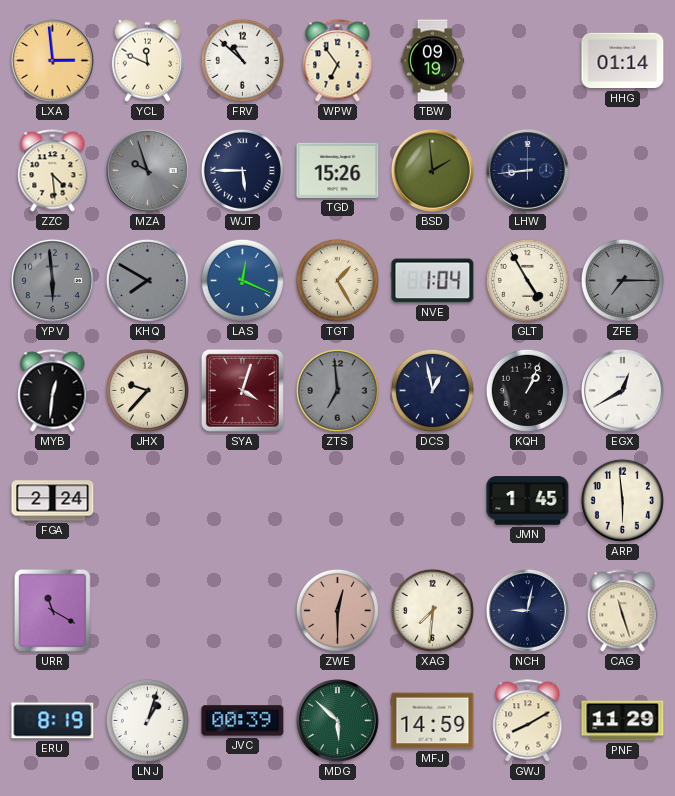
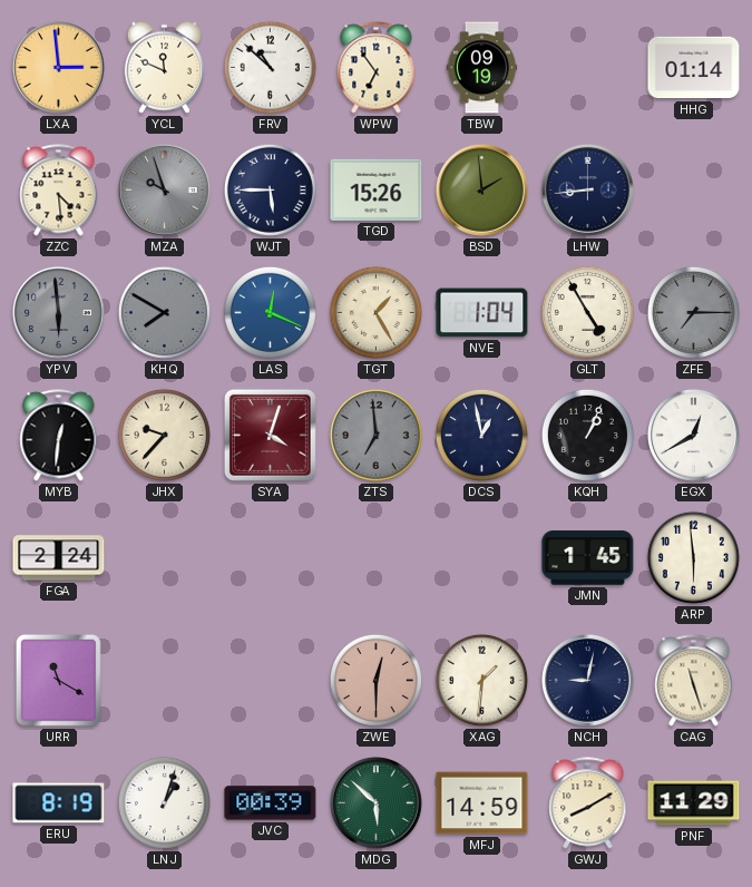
XAG: 7:31 -> 1:31 (481, 680)
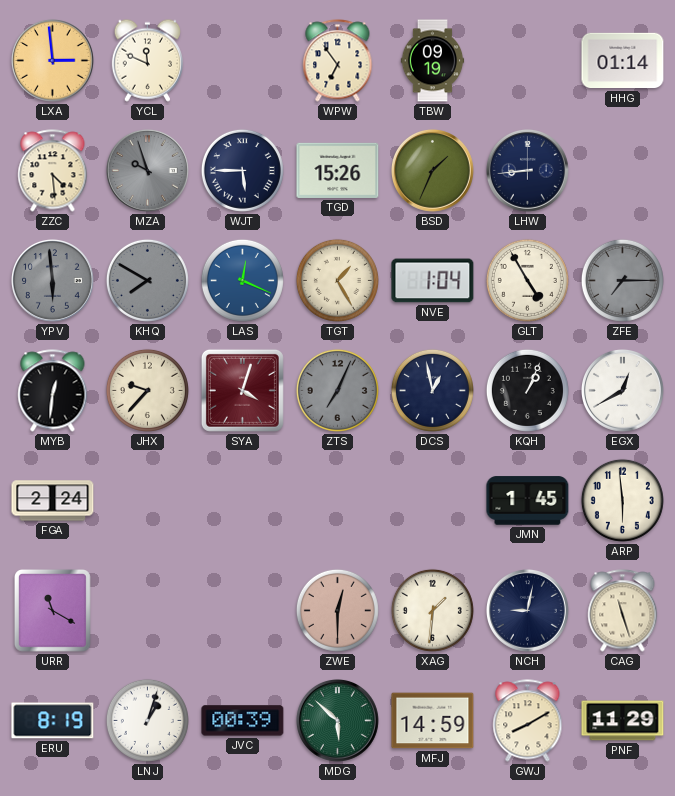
FRV: 10:52 -> none (270, 67)
BSD: 1:59 -> 1:34 (433, 171)
ZTS: 6:59 -> 7:04 (337, 390)
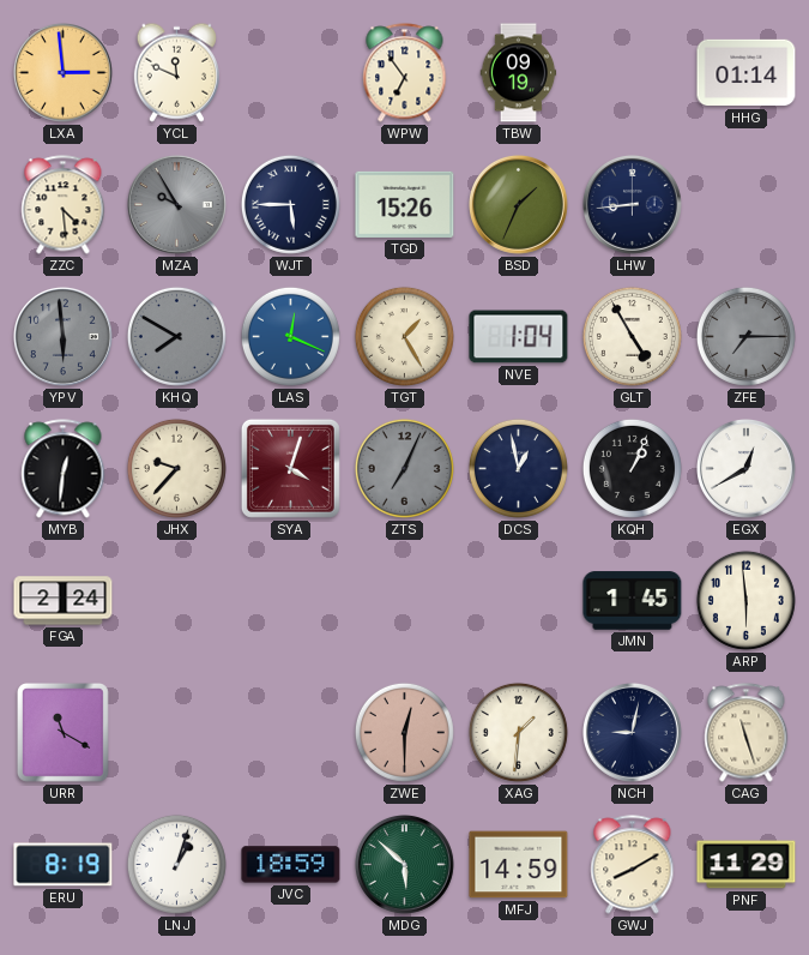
MZA: 9:57 -> 9:55 (177, 205)
JVC: 00:39 -> 18:59 (291, 865)
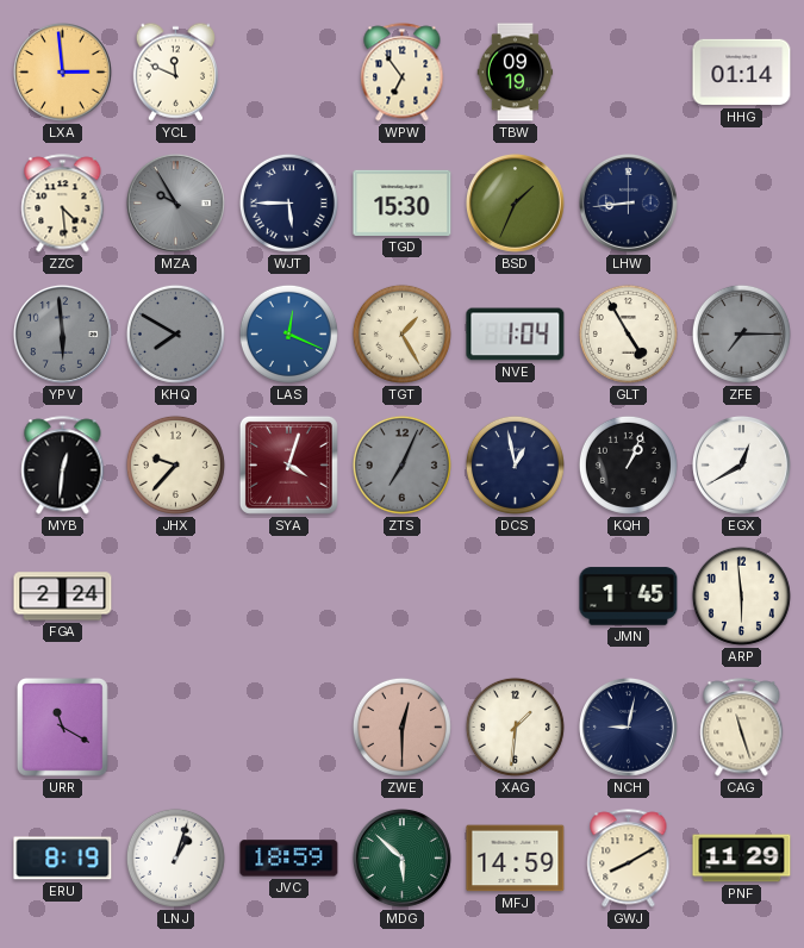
TGD: 15:26 -> 15:30 (403, 202)
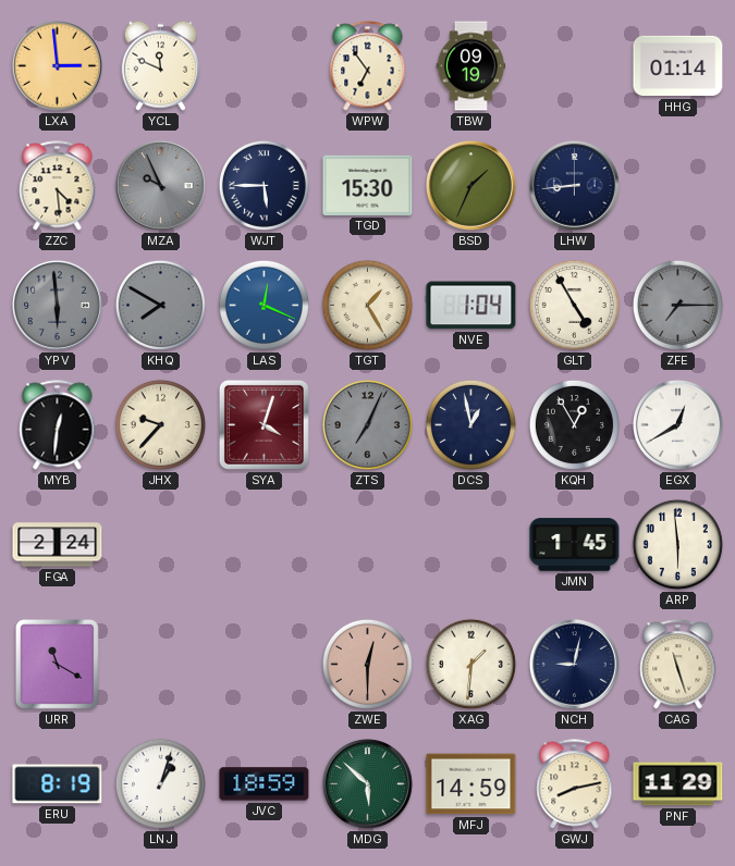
MZA: 9:55 -> 9:56 (161, 186)
KQH: 1:04 -> 12:55 (574, 424)
GWJ: 8:10 -> 8:13 (575, 784)
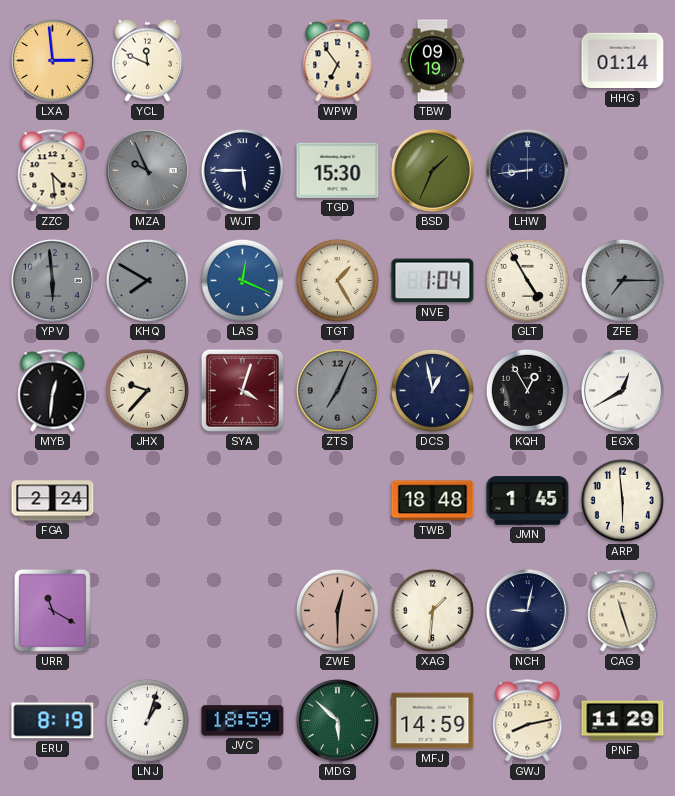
TWB: none -> 18:48 (433, 501)
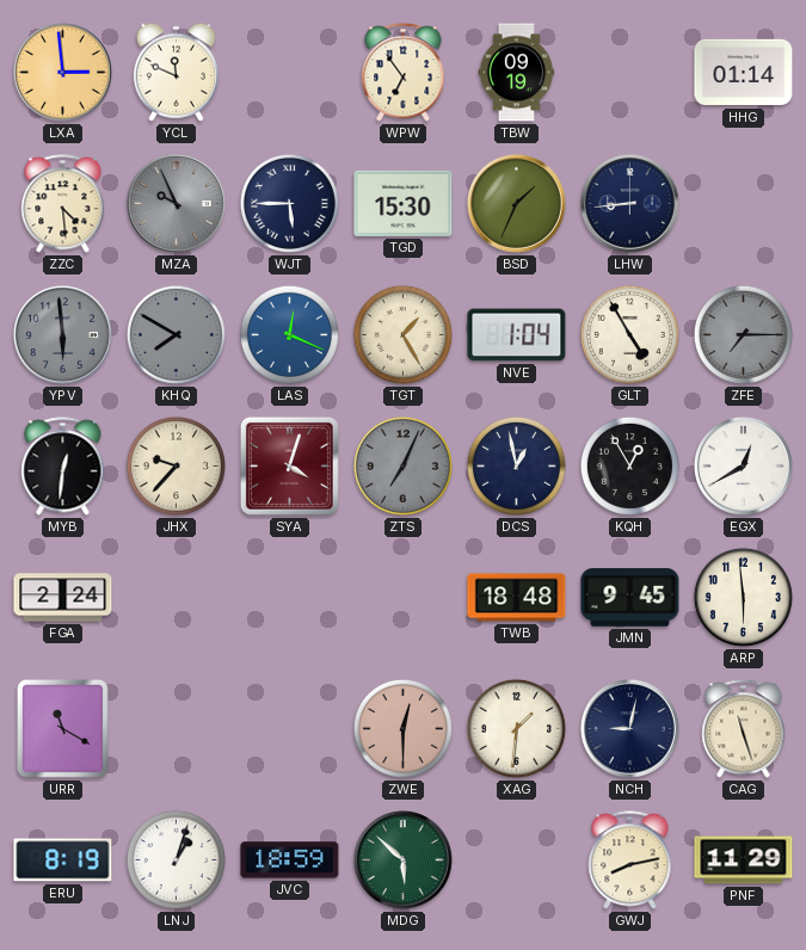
JMN: 1:45 -> 9:45 (630, 598)
MFJ: 14:59 -> none (433, 721)
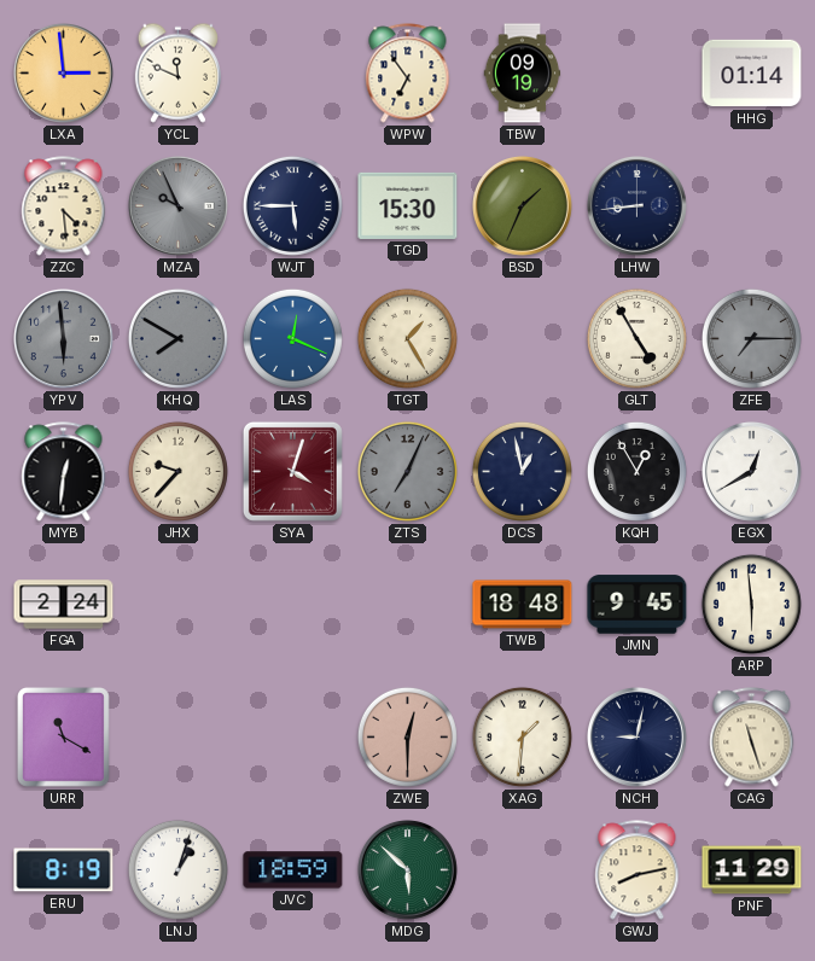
NVE: 1:04 -> none (517, 335)
